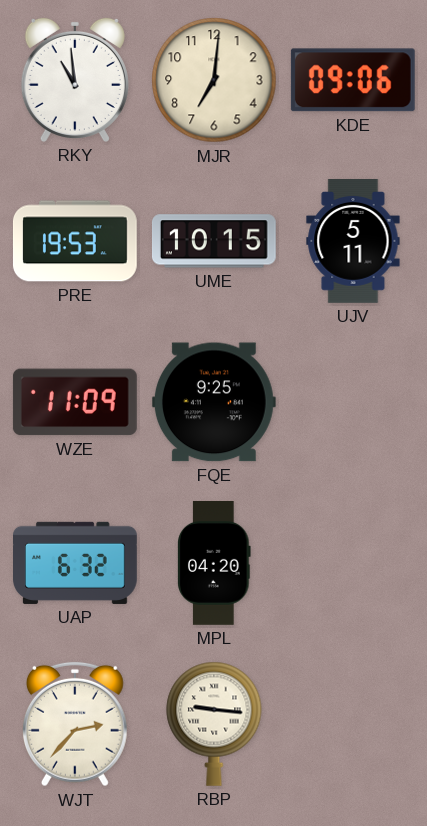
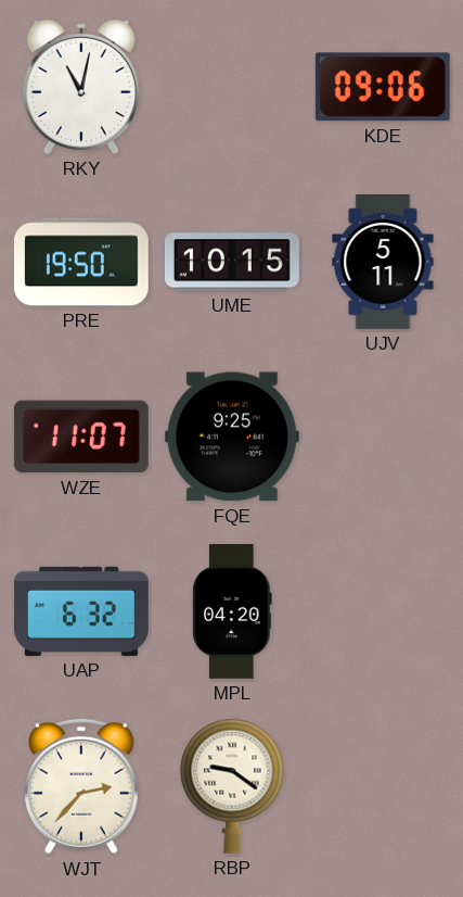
RKY: 10:59 -> 11:02 (81, 87)
MJR: 7:01 -> none (214, 80)
PRE: 19:53 -> 19:50 (81, 262)
WZE: 11:09 -> 11:07 (81, 437)
RBP: 9:16 -> 9:21 (232, 786)
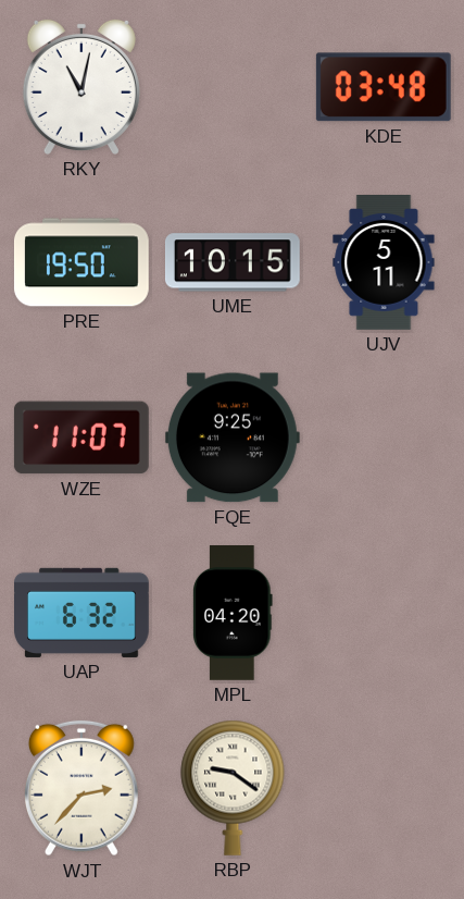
KDE: 09:06 -> 03:48 (384, 87)
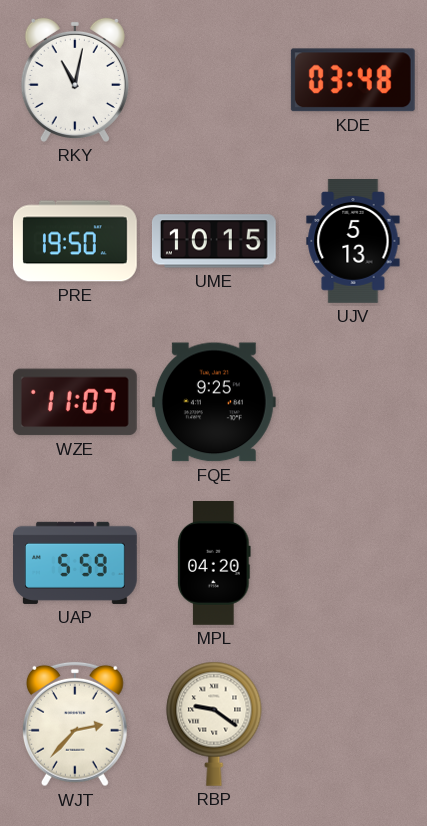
UJV: 5:11 -> 5:13 (353, 242)
UAP: 6:32 -> 5:59 (76, 563)
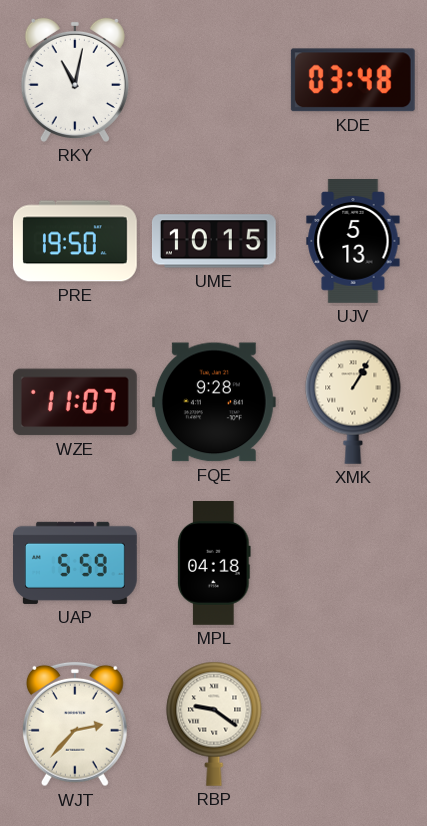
FQE: 9:25 -> 9:28 (214, 402)
XMK: none -> 1:05 (353, 402)
MPL: 04:20 -> 04:18 (214, 564)
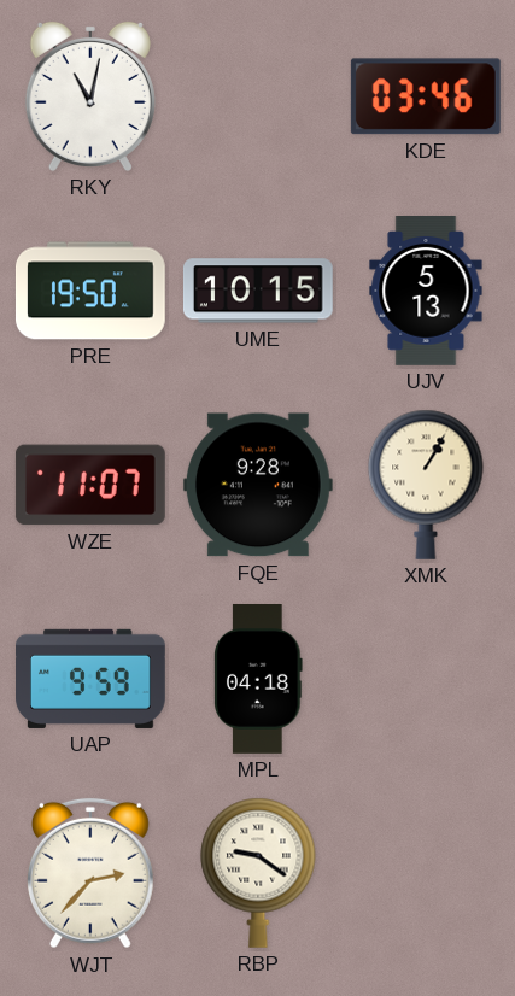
KDE: 03:48 -> 03:46 (426, 96)
UAP: 5:59 -> 9:59 (92, 679)
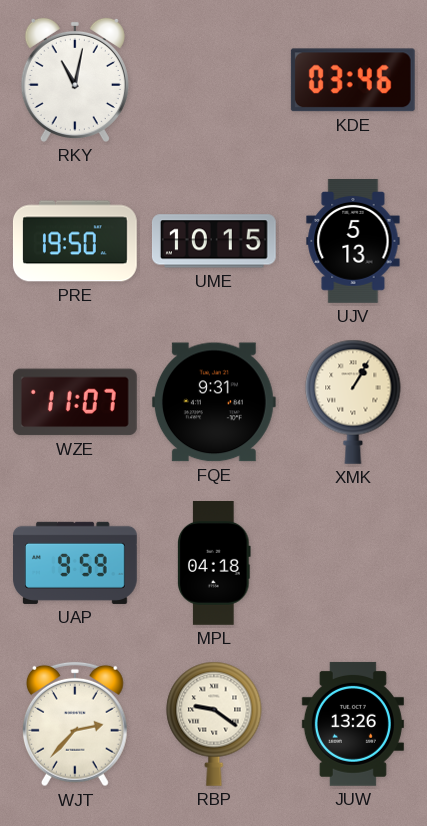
FQE: 9:28 -> 9:31 (214, 402)
JUW: none -> 13:26 (353, 724)
